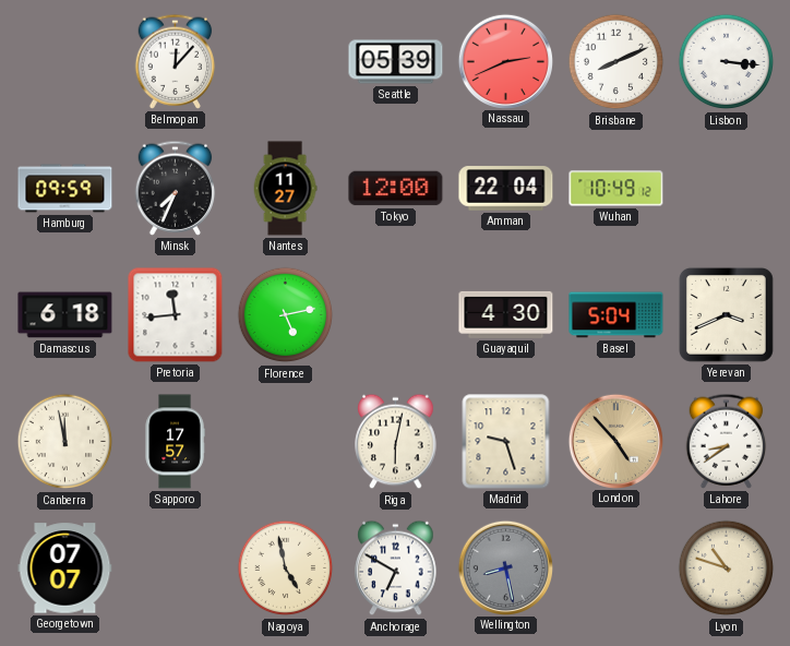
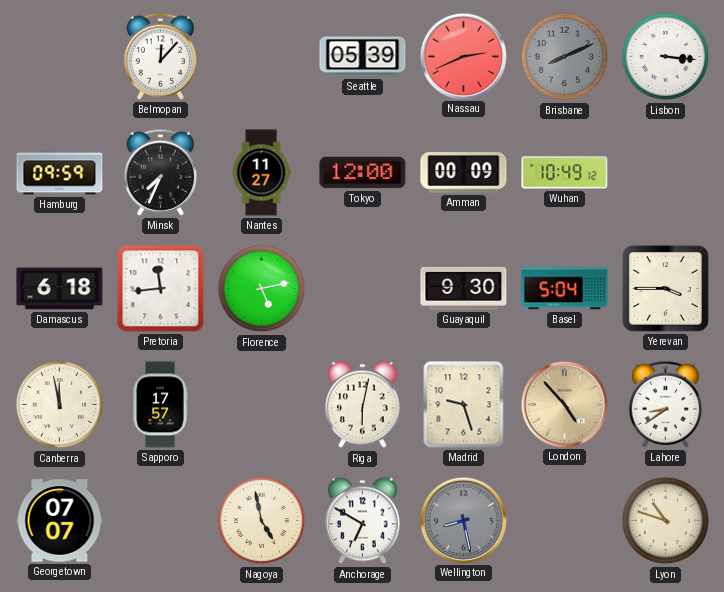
Brisbane dial: white -> grey (565, 57)
Amman: 22:04 -> 00:09 (464, 173)
Guayaquil: 4:30 -> 9:30 (464, 288)
Yerevan: 3:41 -> 3:45 (665, 288)
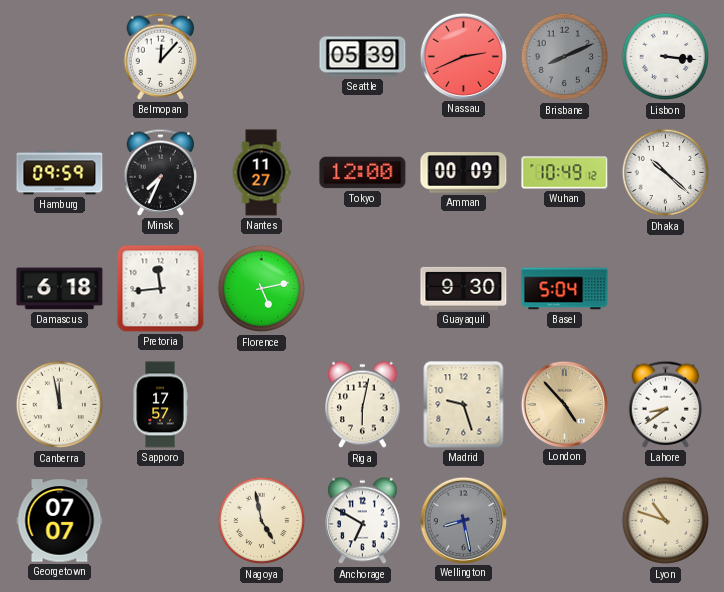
Dhaka: none -> 10:22 (666, 173)
Yerevan: 3:45 -> none (665, 288)
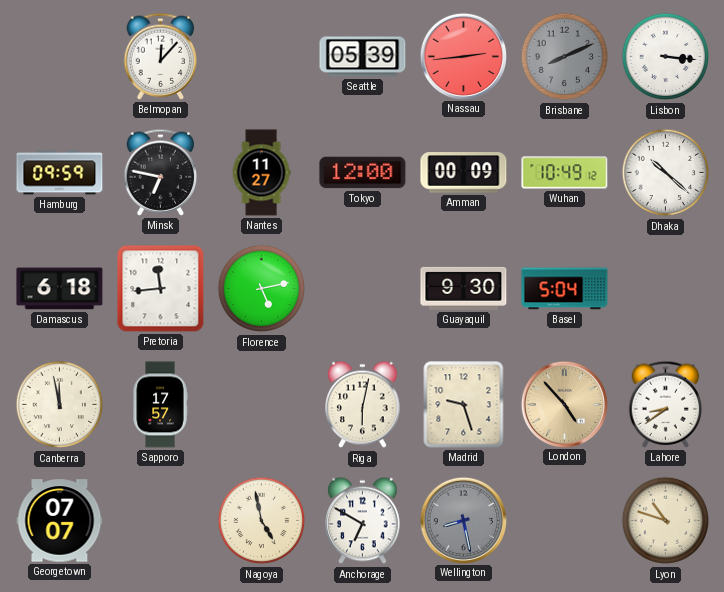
Nassau: 2:41 -> 2:44 (463, 56)
Minsk: 7:34 -> 6:47 (161, 172)
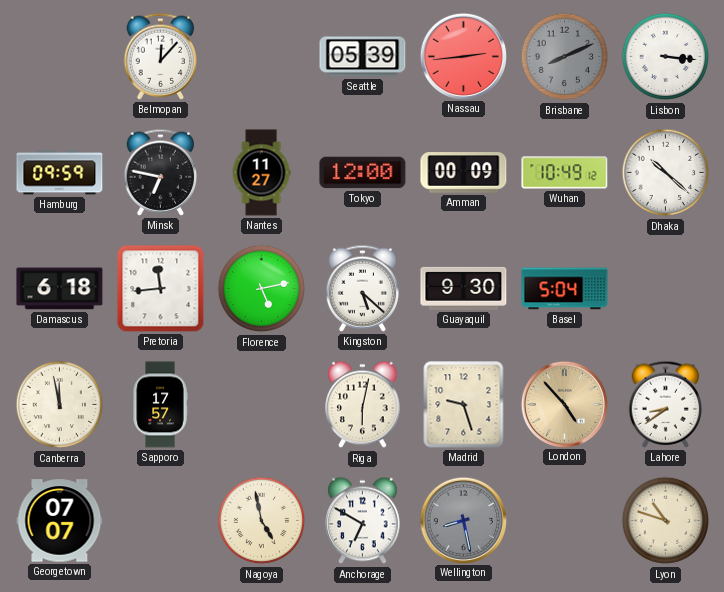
Kingston: none -> 5:22 (363, 288)
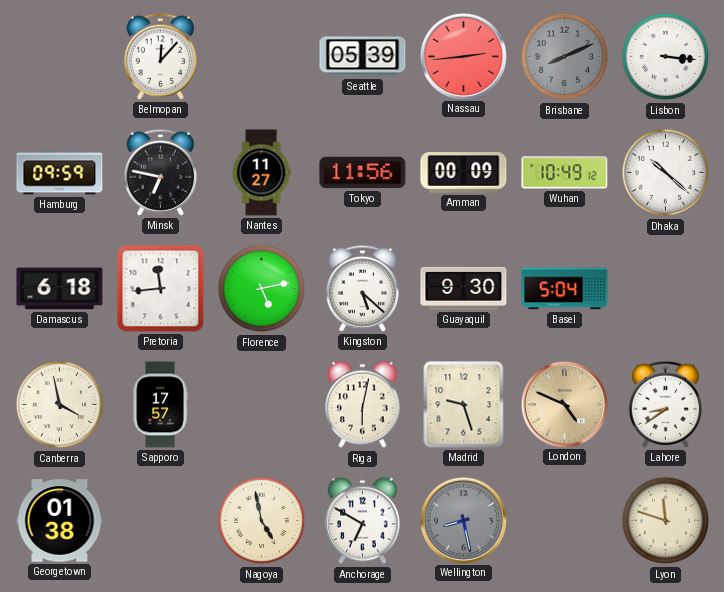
Tokyo: 12:00 -> 11:56 (363, 173)
Canberra: 11:58 -> 3:58 (60, 405)
London: 4:53 -> 4:49 (564, 404)
Georgetown: 07:07 -> 01:38 (60, 521)
Lyon: 10:48 -> 11:48 (666, 521)
